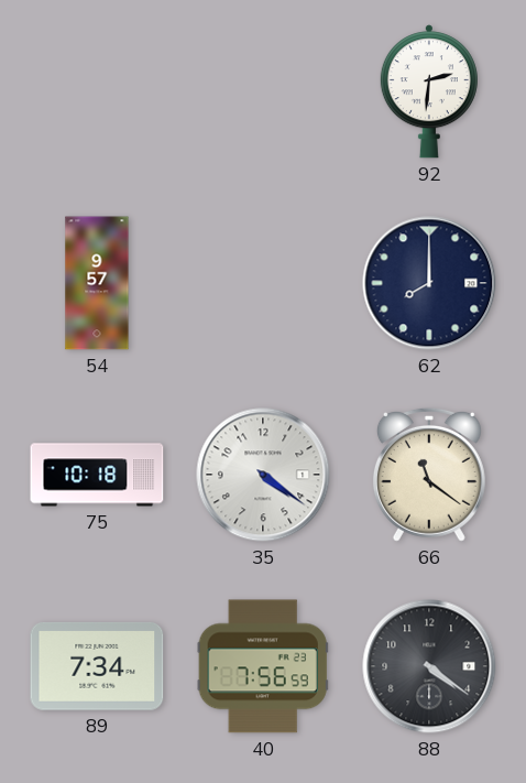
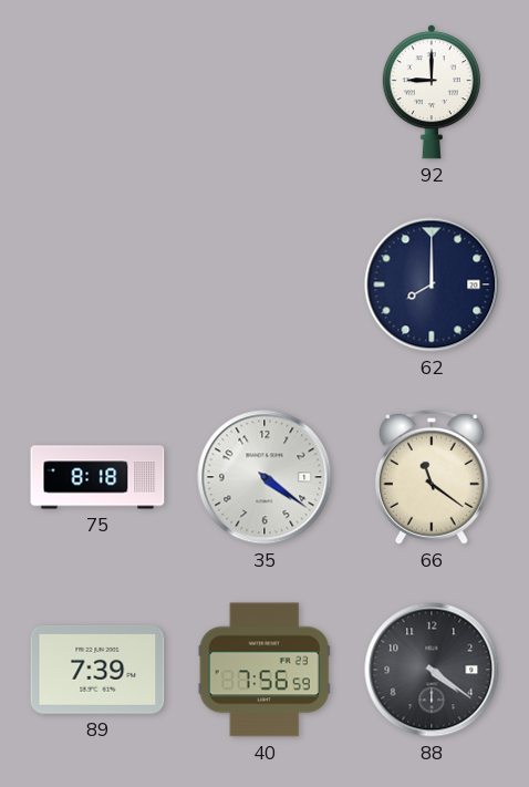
92: 2:31 -> 9:00 (432, 92)
54: 9:57 -> none (97, 283)
75: 10:18 -> 8:18 (97, 477)
89: 7:34 -> 7:39 (97, 670)
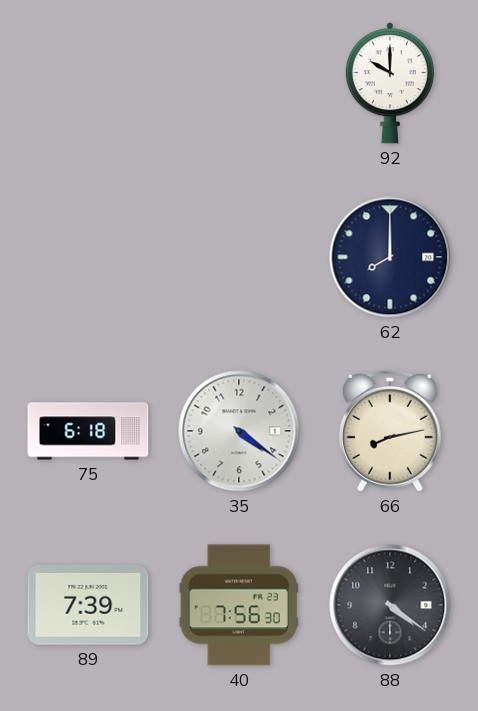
92: 9:00 -> 10:00 (390, 83)
75: 8:18 -> 6:18 (88, 431)
66: 11:21 -> 8:13 (390, 431)
40: 7:56:59 -> 7:56:30 (239, 605)
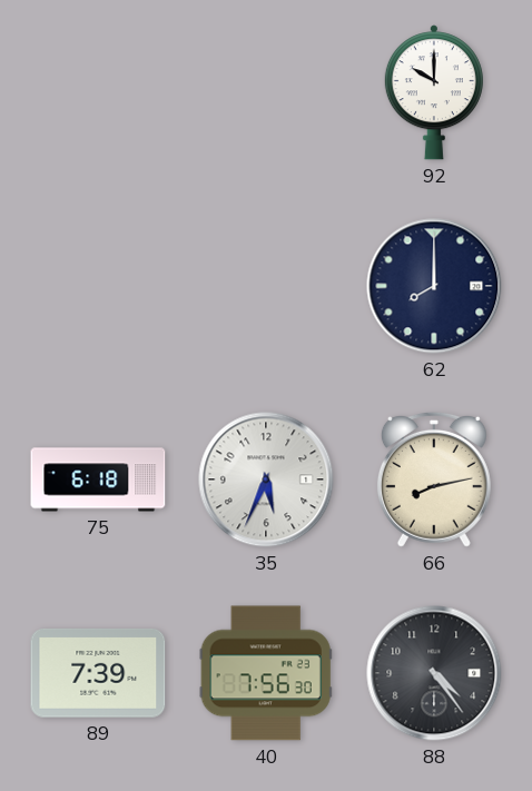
35: 4:21 -> 5:34 (266, 479)
88: 4:21 -> 4:24 (434, 673)
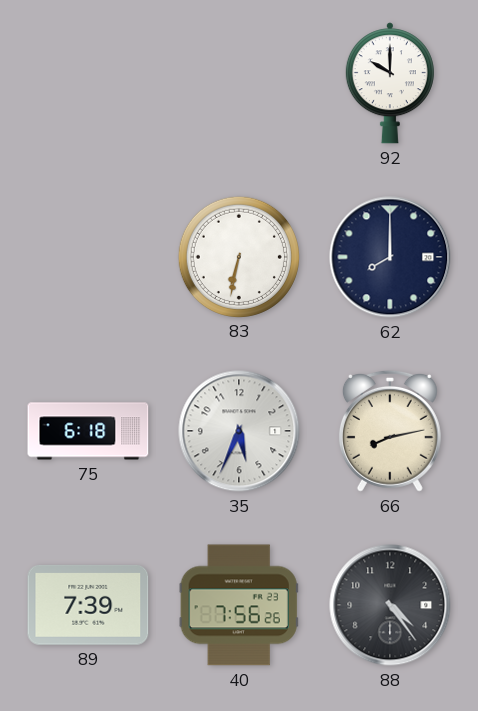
83: none -> 6:32 (238, 256)
40: 7:56:30 -> 7:56:26 (239, 605)
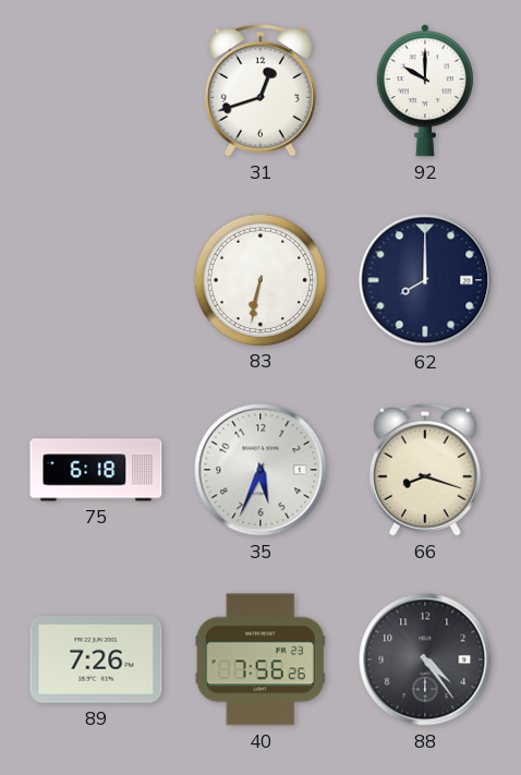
31: none -> 12:42 (260, 90)
66: 8:13 -> 8:18 (425, 470)
89: 7:39 -> 7:26 (96, 659)
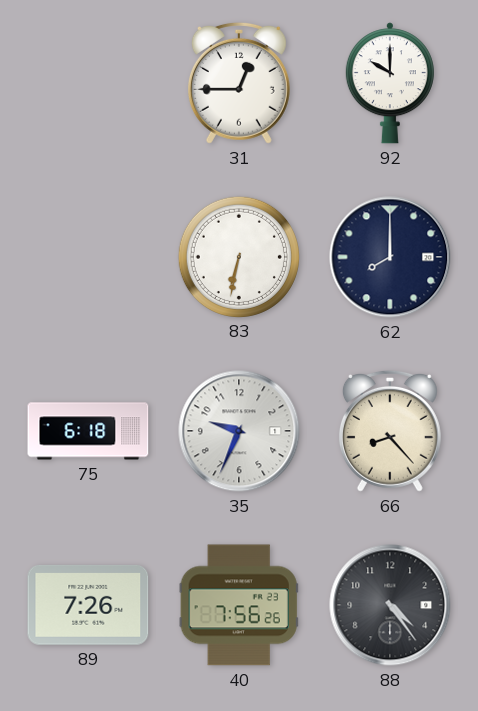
31: 12:42 -> 12:45 (239, 83)
35: 5:34 -> 9:34 (239, 431)
66: 8:18 -> 8:23 (390, 431)
